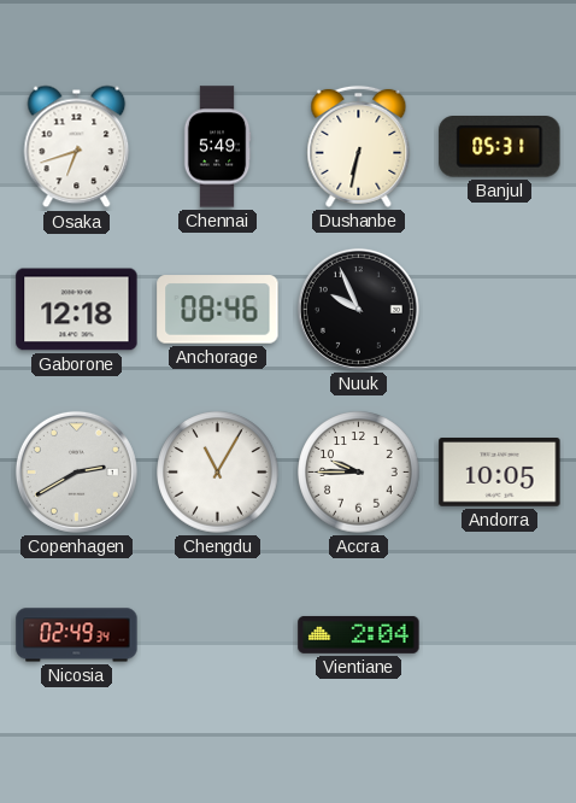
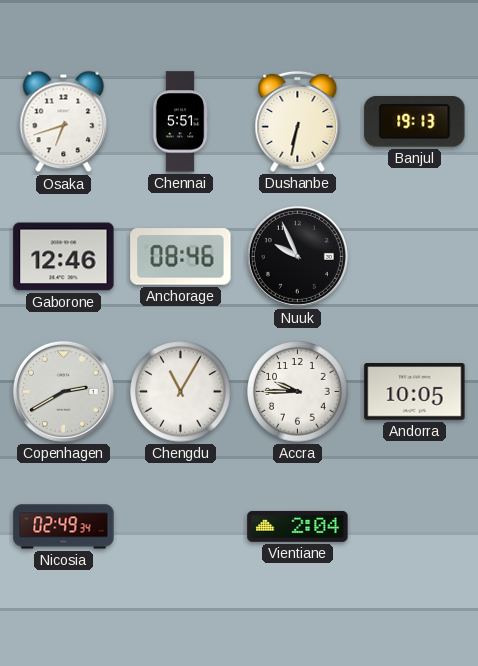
Chennai: 5:49 -> 5:51 (180, 122)
Banjul: 05:31 -> 19:13 (415, 122)
Gaborone: 12:18 -> 12:46 (64, 257)
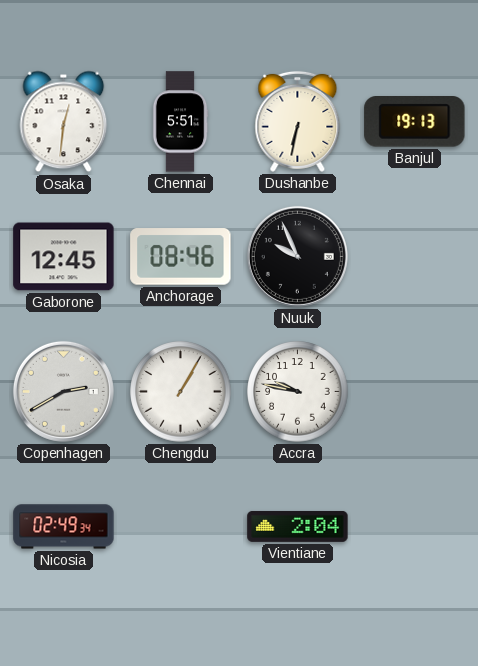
Osaka: 6:42 -> 12:31 (64, 122)
Gaborone: 12:46 -> 12:45 (64, 257)
Chengdu: 11:05 -> 1:05 (181, 392)
Accra: 9:45 -> 9:47 (298, 392)
Andorra: 10:05 -> none (415, 392)
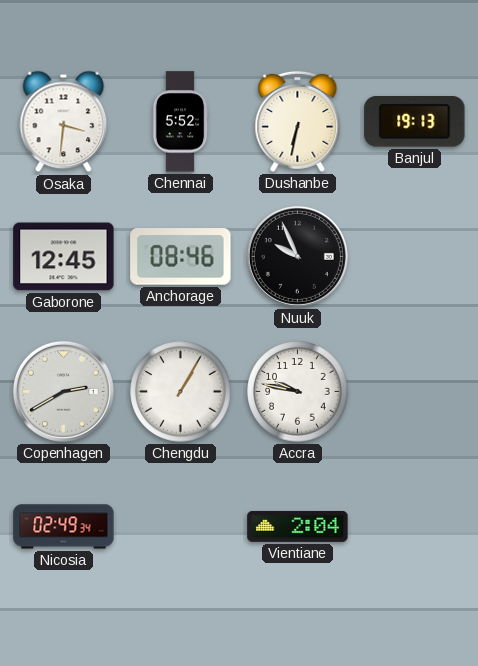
Osaka: 12:31 -> 3:31 (64, 122)
Chennai: 5:51 -> 5:52 (180, 122)
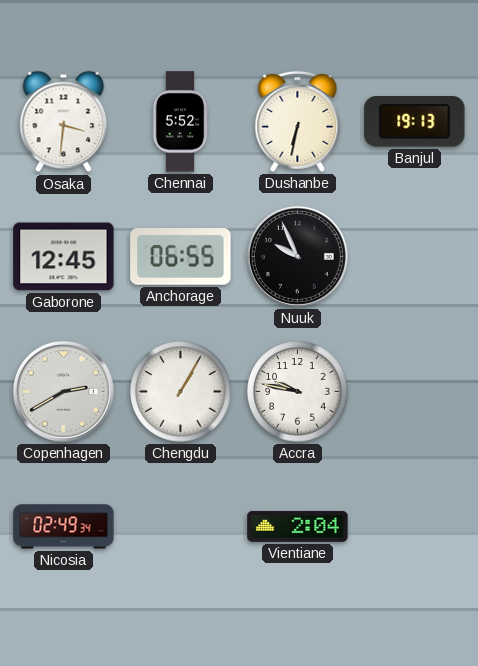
Anchorage: 08:46 -> 06:55 (181, 257)
